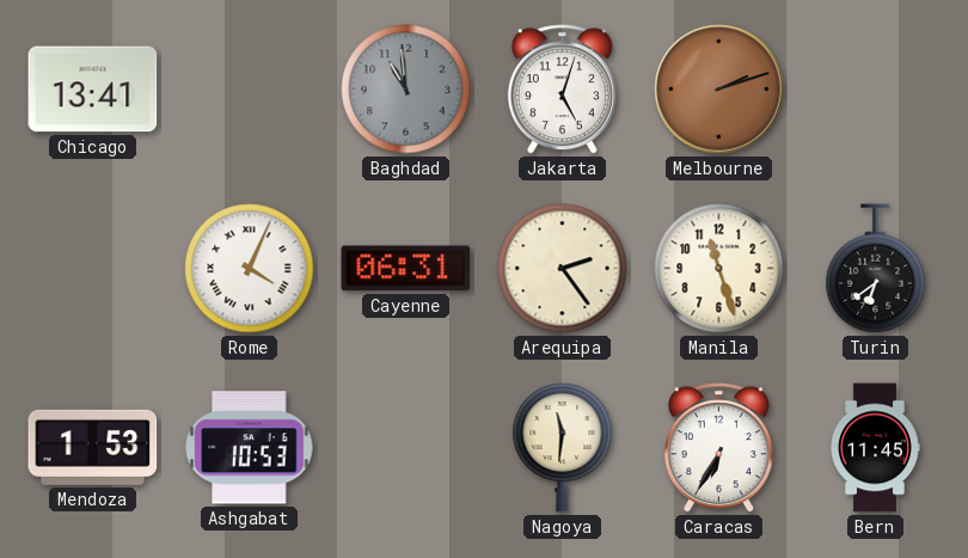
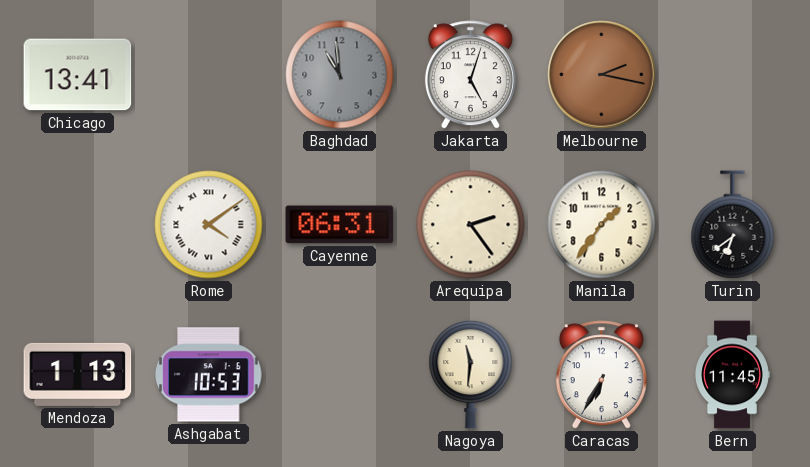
Melbourne: 2:12 -> 2:17 (602, 75)
Rome: 4:04 -> 4:09 (209, 225)
Manila: 11:27 -> 1:36 (602, 225)
Mendoza: 1:53 -> 1:13 (78, 374)
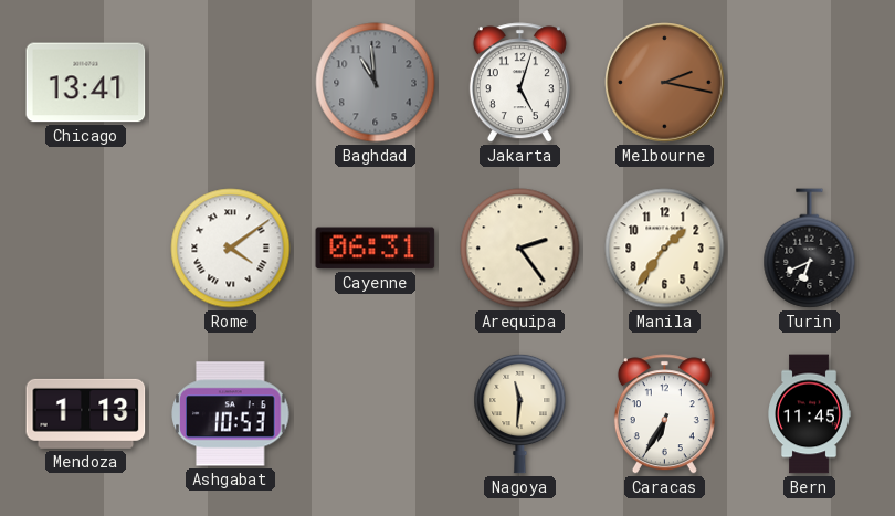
Turin: 6:39 -> 6:41 (810, 249)
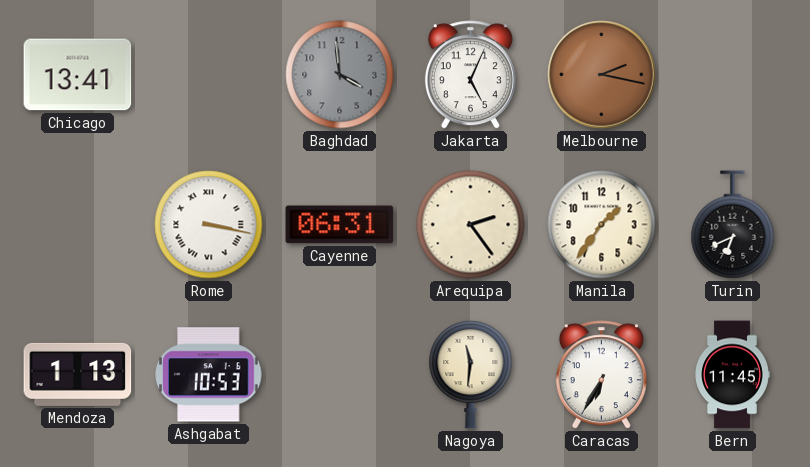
Baghdad: 10:59 -> 3:59 (340, 75)
Jakarta: 5:03 -> 5:04 (470, 75)
Rome: 4:09 -> 3:17 (209, 225)
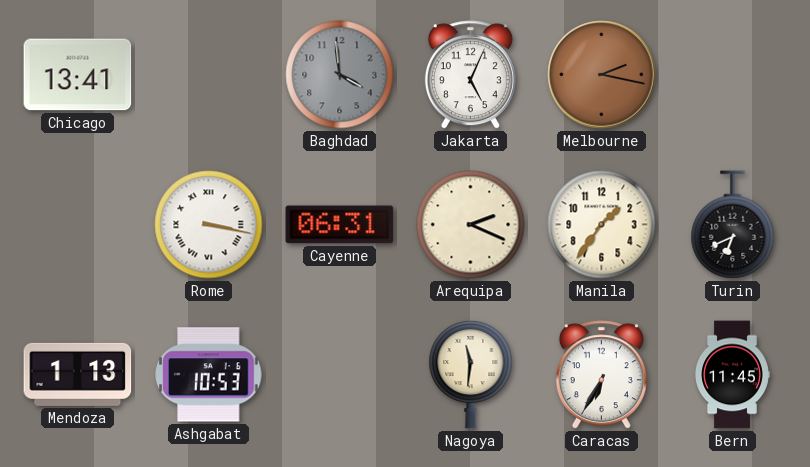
Arequipa: 2:24 -> 2:19 (471, 225)
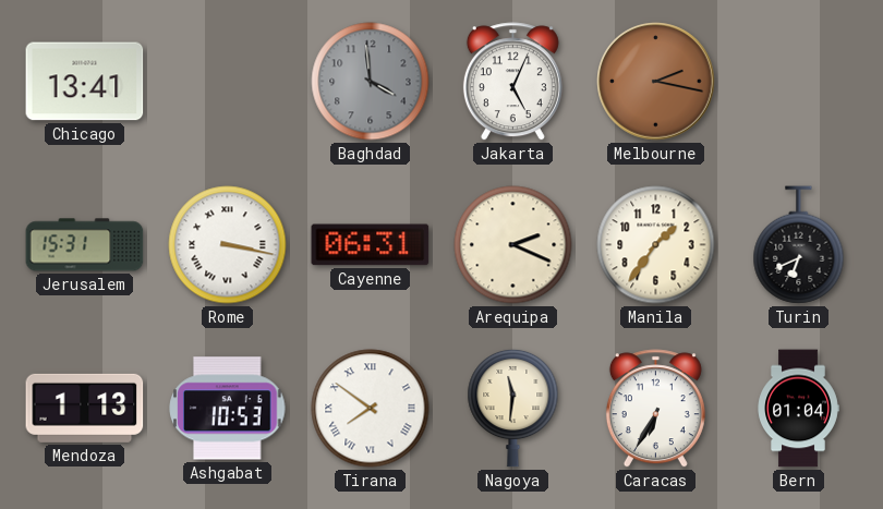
Jerusalem: none -> 15:31 (85, 245)
Tirana: none -> 7:51 (371, 409)
Bern: 11:45 -> 01:04 (798, 409)
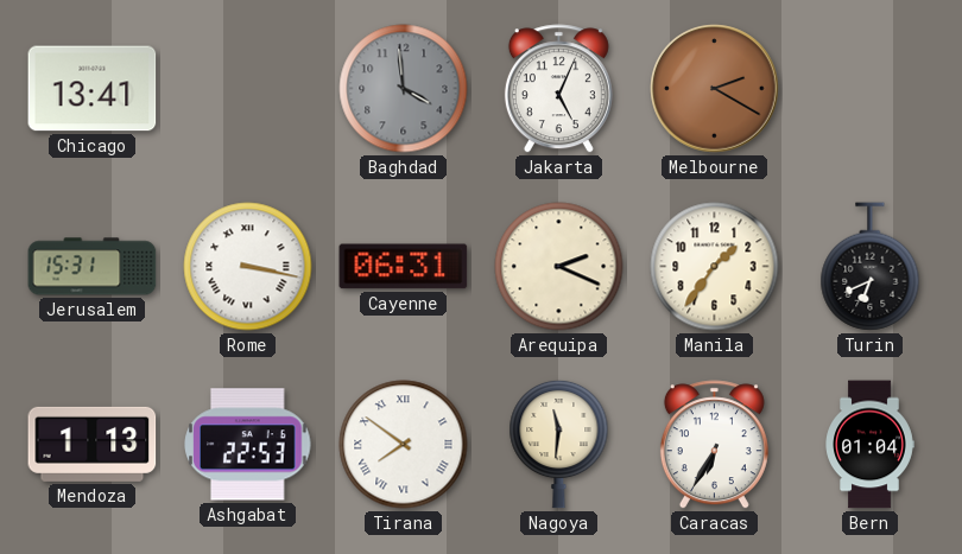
Melbourne: 2:17 -> 2:20 (715, 89)
Ashgabat: 10:53 -> 22:53 (248, 445)
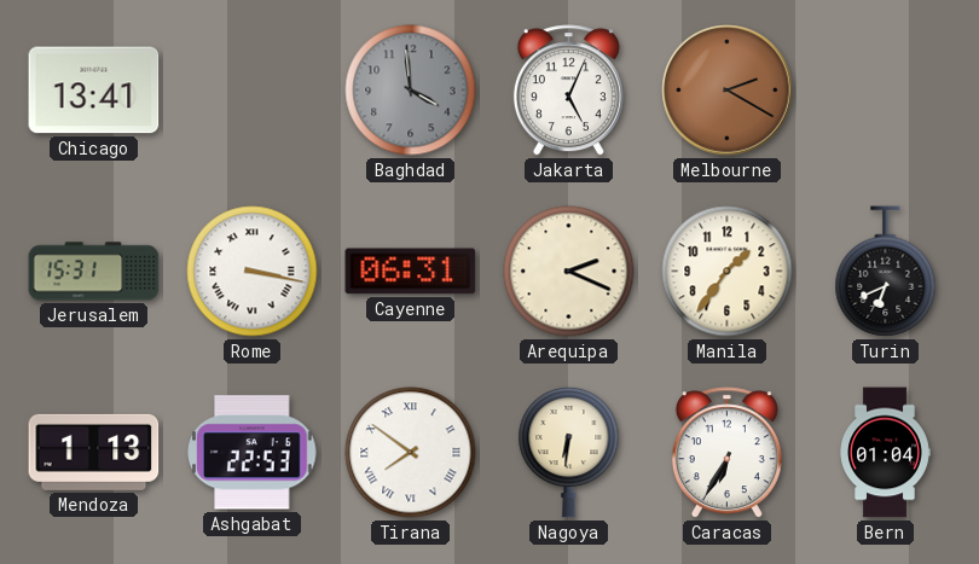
Nagoya: 11:31 -> 6:31 (569, 452)
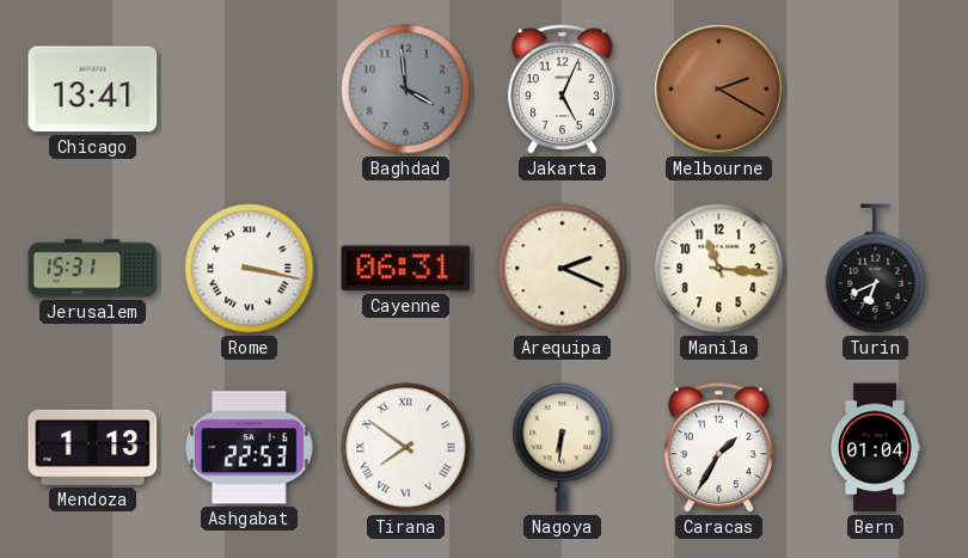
Manila: 1:36 -> 11:16 (719, 269)
Caracas: 6:35 -> 1:35 (718, 448)
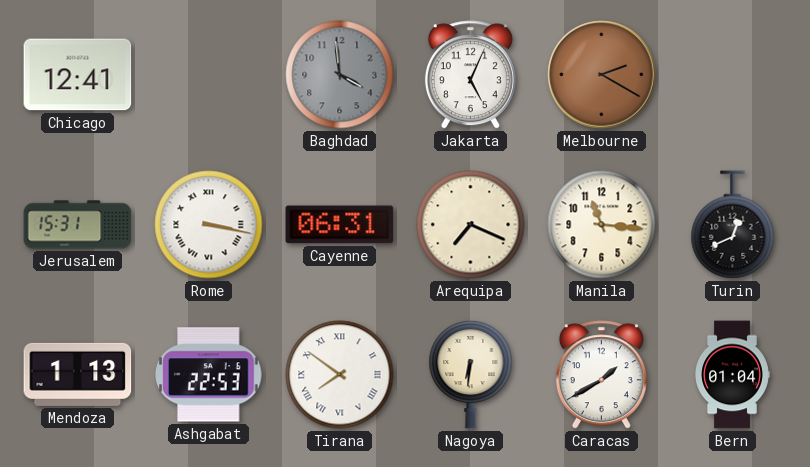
Chicago: 13:41 -> 12:41 (78, 75)
Arequipa: 2:19 -> 7:19 (471, 225)
Turin: 6:41 -> 12:41 (733, 225)
Caracas: 1:35 -> 1:40 (601, 375)
